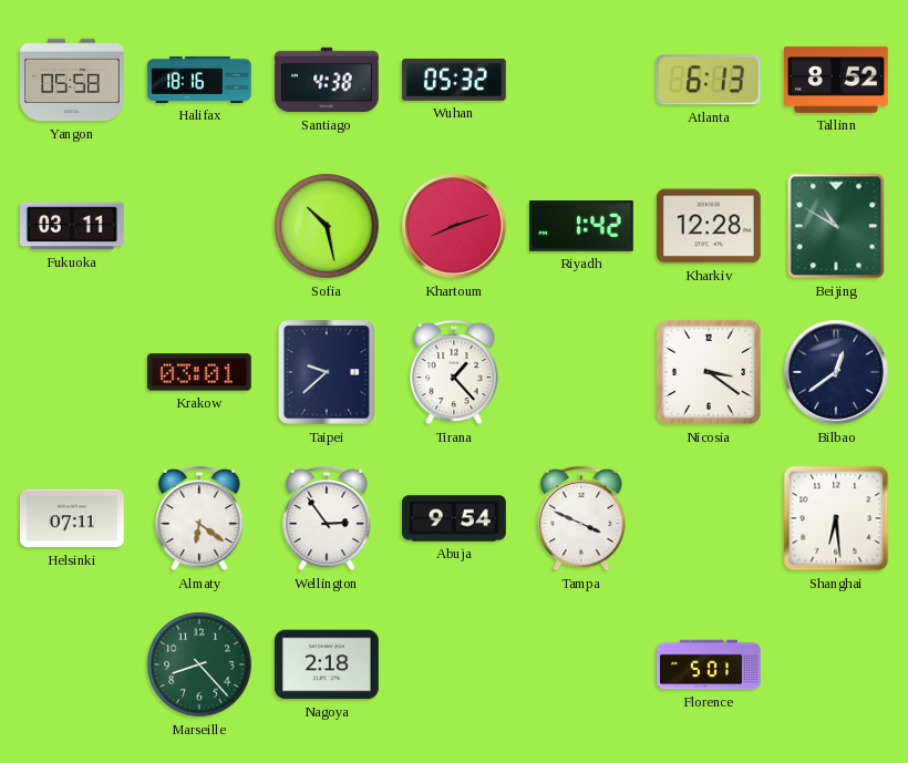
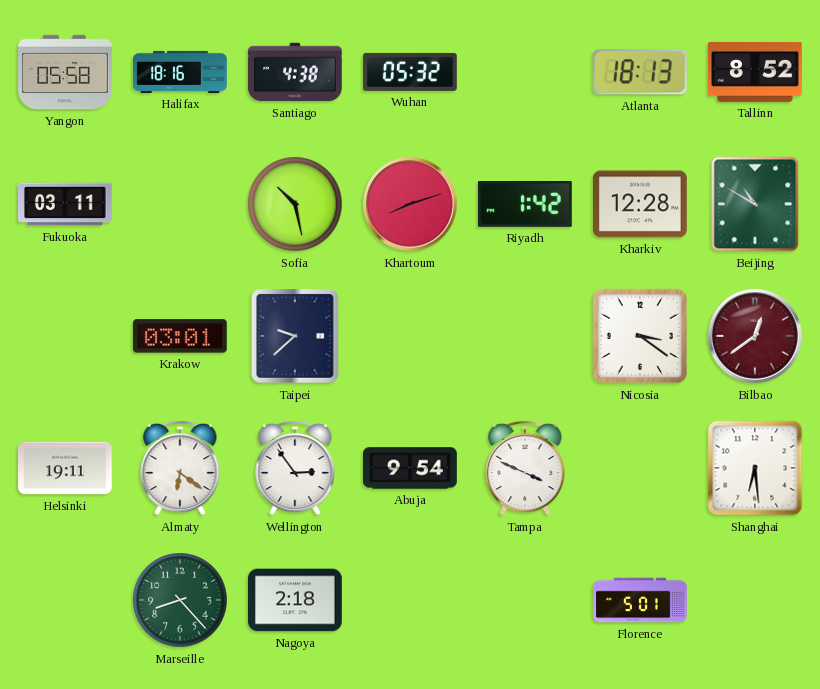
Atlanta: 6:13 -> 18:13 (640, 72)
Tirana: 1:23 -> none (454, 372)
Bilbao dial: navy -> burgundy (755, 336)
Helsinki: 07:11 -> 19:11 (65, 468)
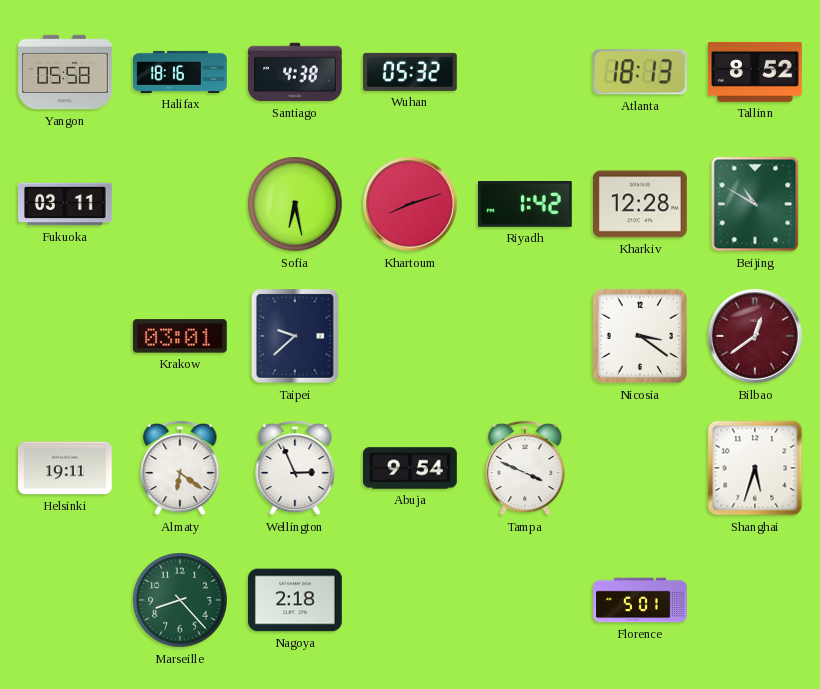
Sofia: 10:28 -> 6:28 (295, 204)
Wellington: 2:54 -> 2:56 (295, 468)
Shanghai: 6:29 -> 5:33 (755, 468)
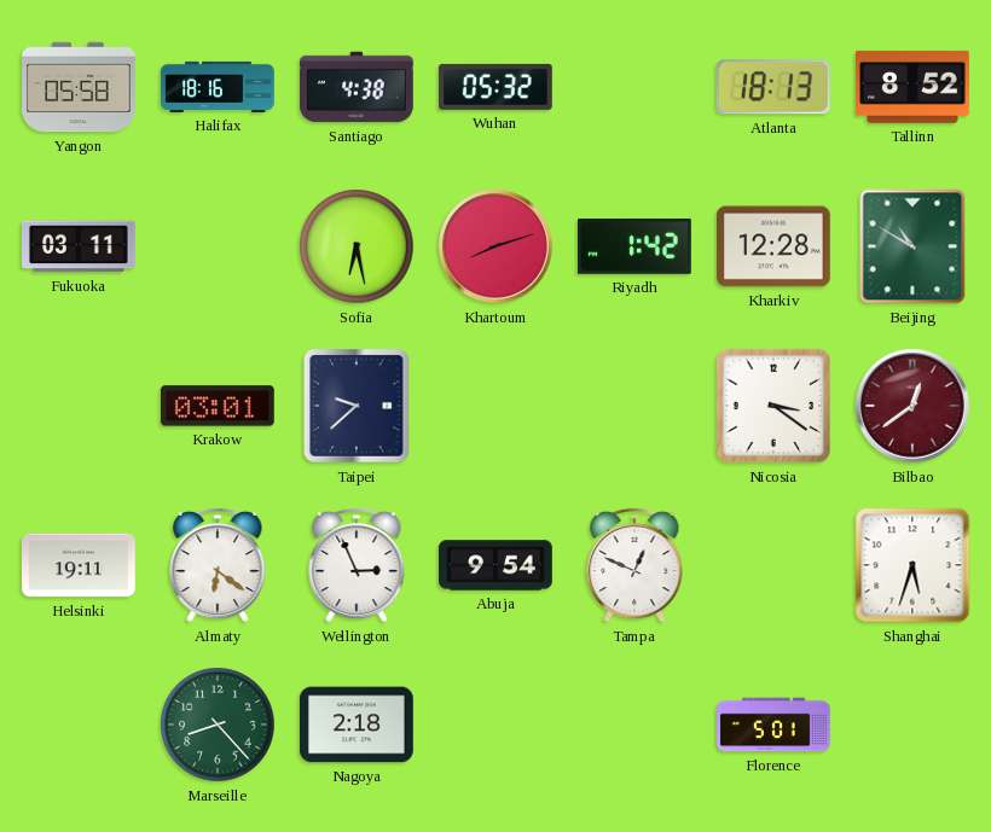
Tampa: 3:49 -> 12:49 (634, 565)
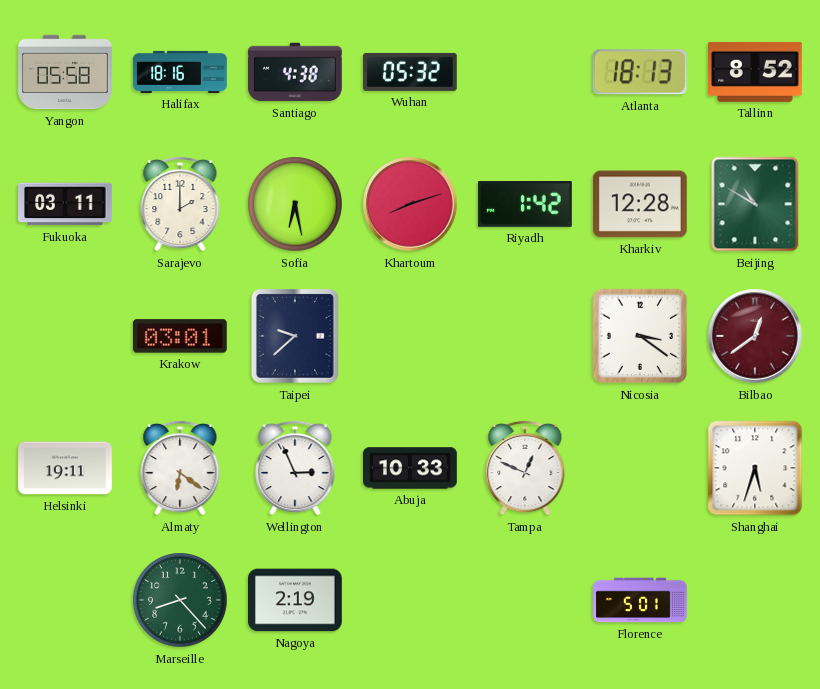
Sarajevo: none -> 2:00 (180, 204)
Abuja: 9:54 -> 10:33 (410, 468)
Nagoya: 2:18 -> 2:19 (295, 600)
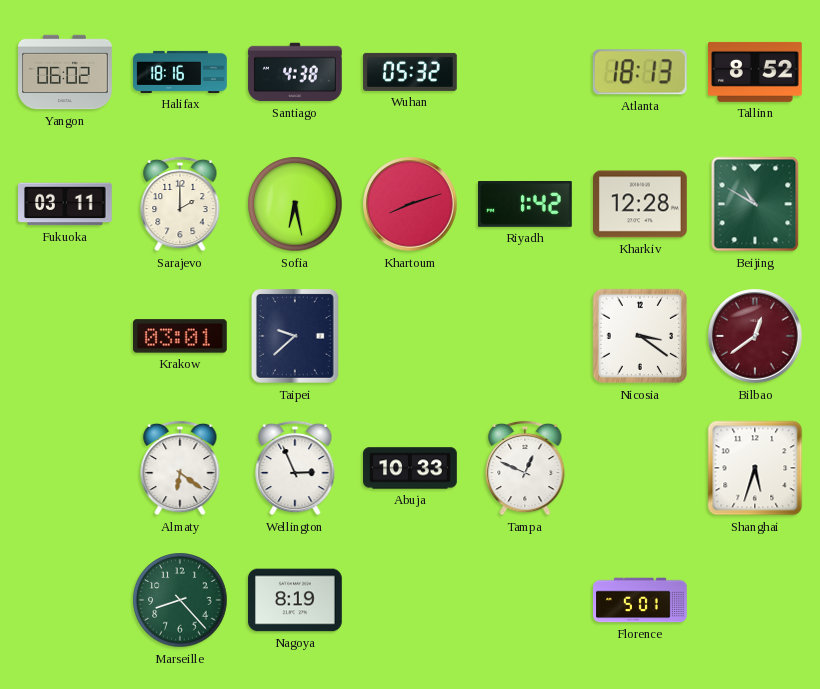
Yangon: 05:58 -> 06:02 (65, 72)
Helsinki: 19:11 -> none (65, 468)
Nagoya: 2:19 -> 8:19 (295, 600)
